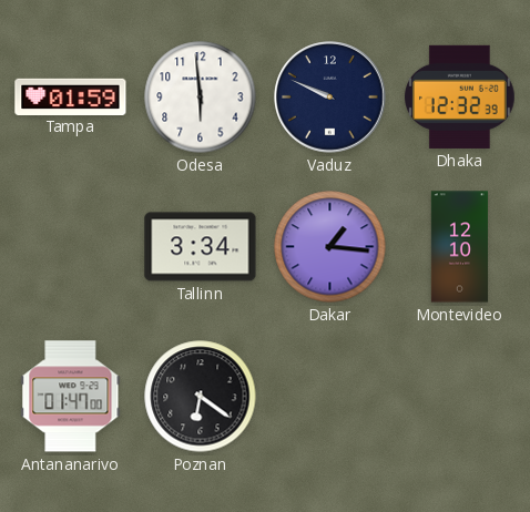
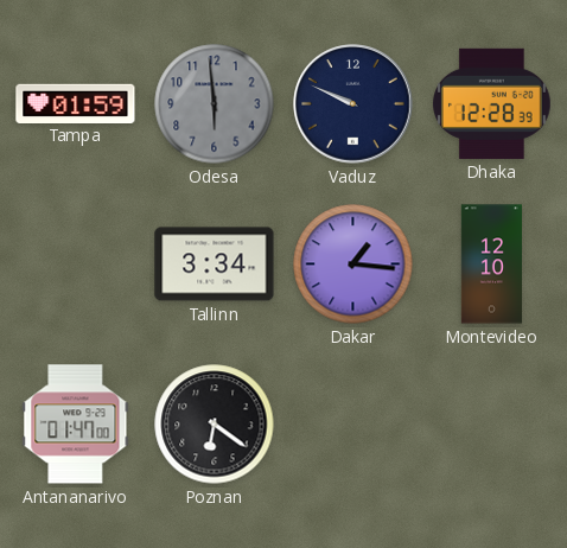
Odesa dial: white -> grey (215, 104)
Dhaka: 12:32 -> 12:28 (492, 103)
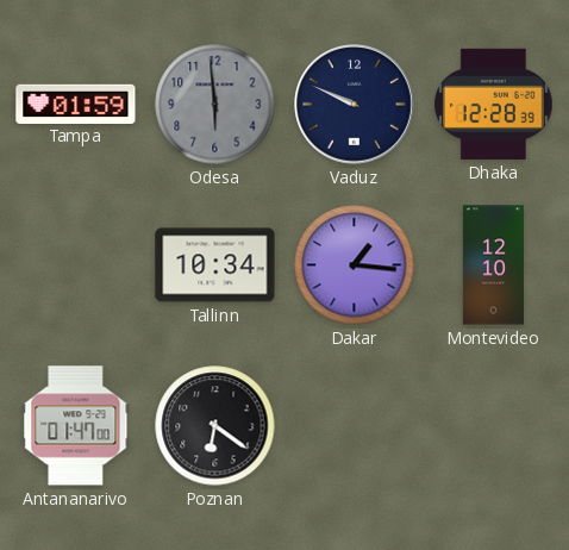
Tallinn: 3:34 -> 10:34 (215, 265)
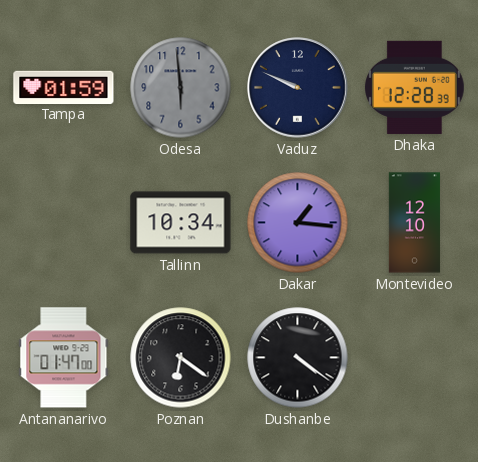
Dushanbe: none -> 4:21 (298, 358)
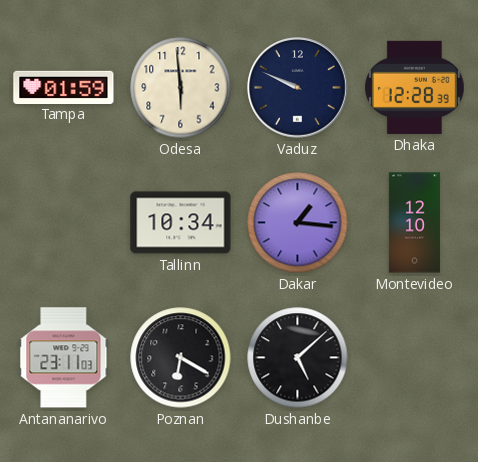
Odesa dial: grey -> cream (181, 88)
Antananarivo: 01:47 -> 23:11 (64, 358)
Poznan: 6:21 -> 6:20 (181, 358)
Dushanbe: 4:21 -> 5:08 (298, 358)
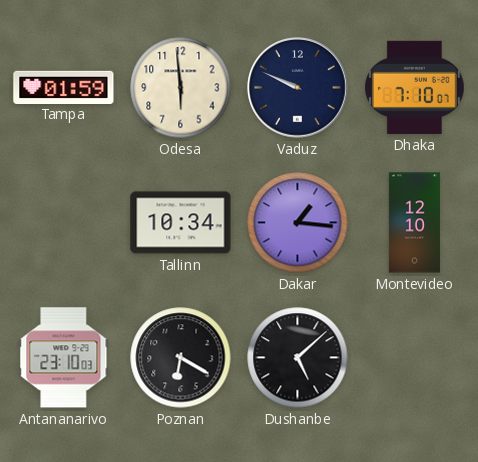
Dhaka: 12:28 -> 7:10 (415, 87)
Antananarivo: 23:11 -> 23:10 (64, 358)
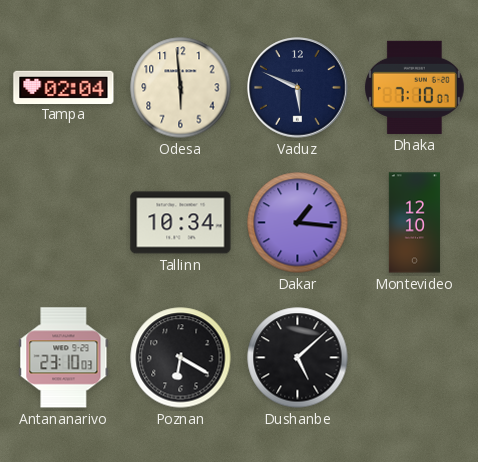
Tampa: 01:59 -> 02:04 (64, 87)
Vaduz: 9:49 -> 5:49 (298, 88)
